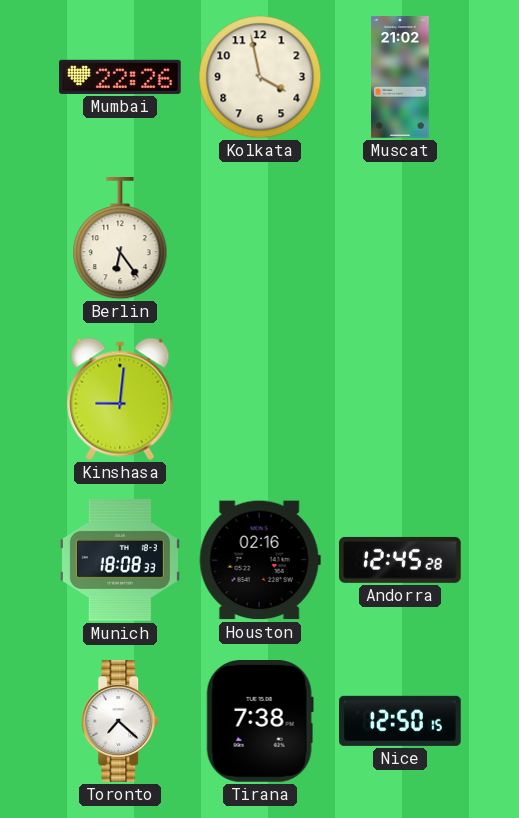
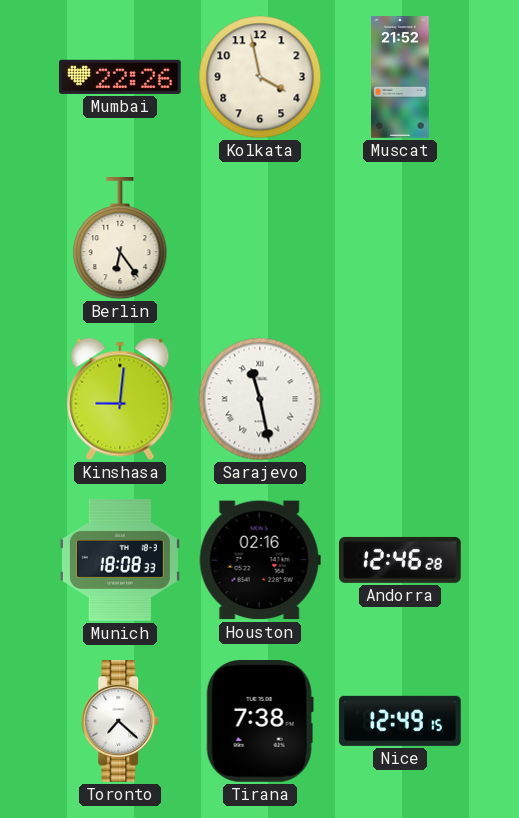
Muscat: 21:02 -> 21:52 (400, 77)
Sarajevo: none -> 11:28 (260, 399)
Andorra: 12:45 -> 12:46 (401, 560)
Nice: 12:50 -> 12:49 (401, 721)
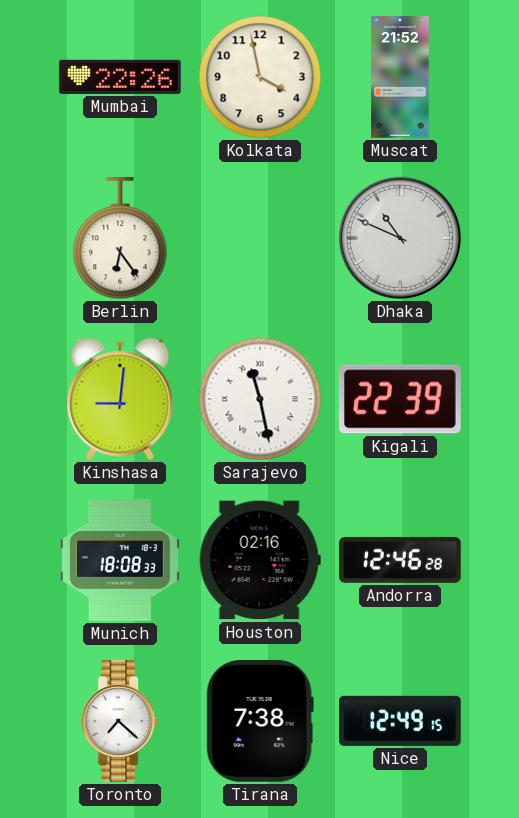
Dhaka: none -> 10:49 (400, 238)
Kigali: none -> 22:39 (400, 399)
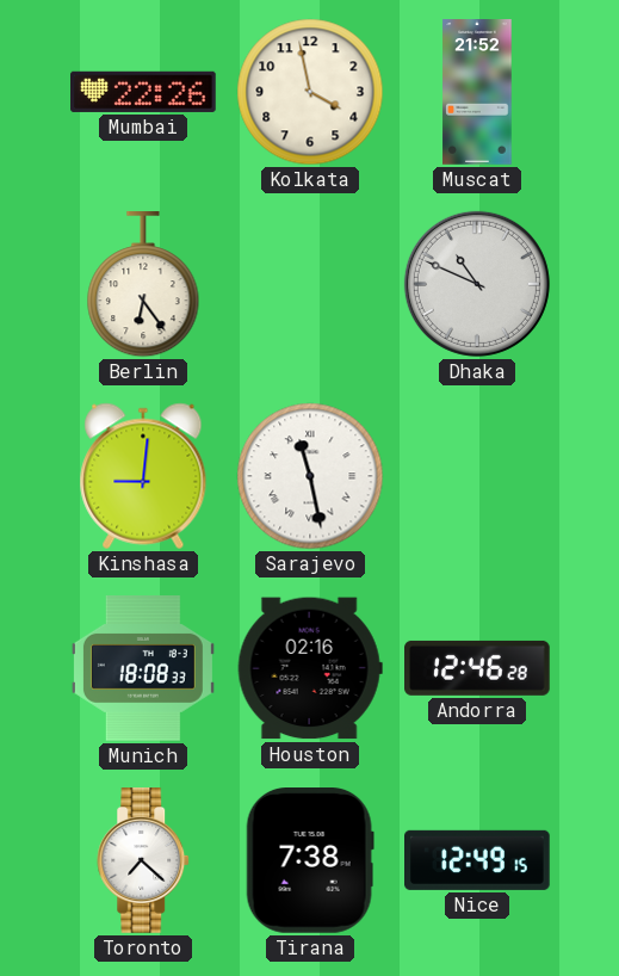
Kigali: 22:39 -> none (400, 399)
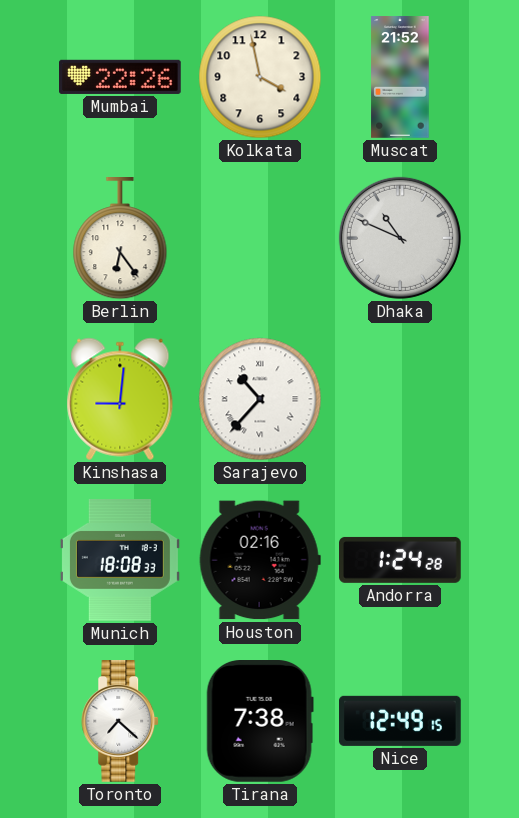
Sarajevo: 11:28 -> 10:37 (260, 399)
Andorra: 12:46 -> 1:24 (401, 560)
